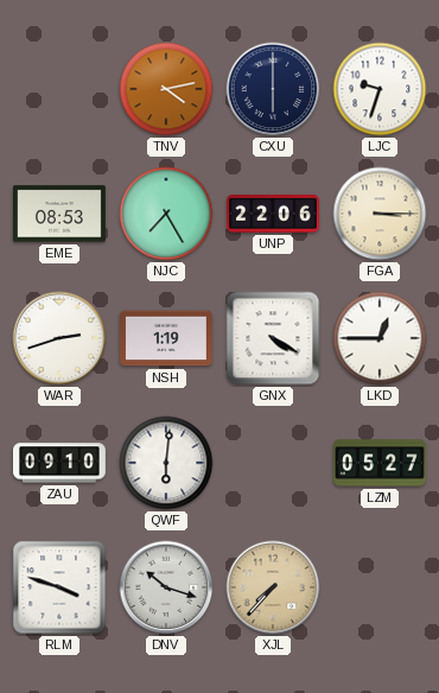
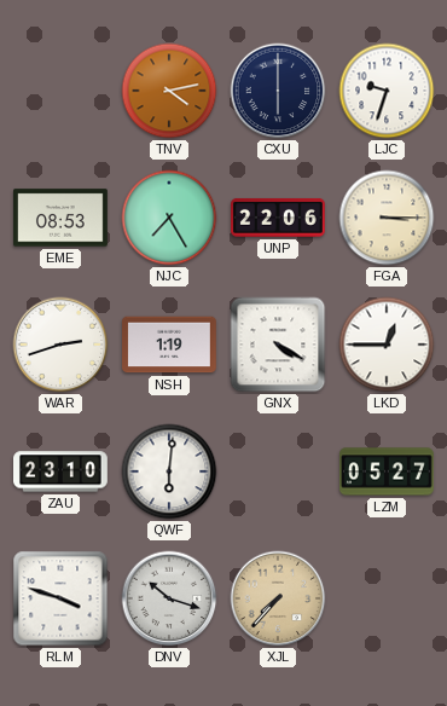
ZAU: 09:10 -> 23:10 (62, 471)
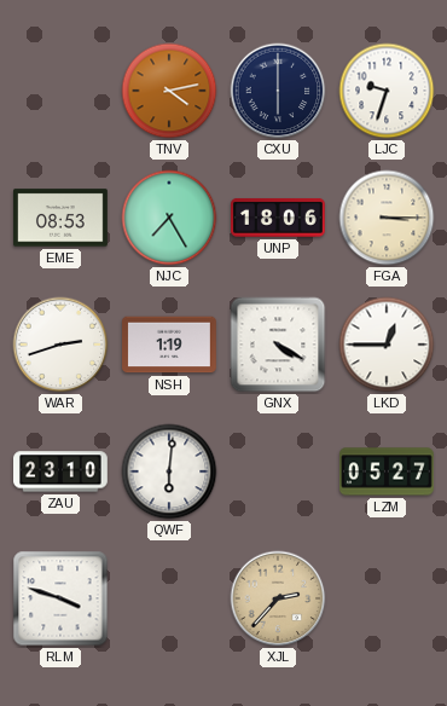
UNP: 22:06 -> 18:06 (279, 218)
DNV: 10:18 -> none (169, 598)
XJL: 7:37 -> 2:37 (278, 598)
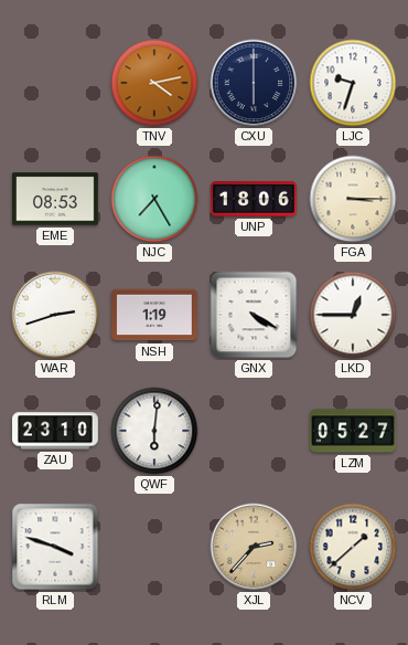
NCV: none -> 1:38 (353, 547)
